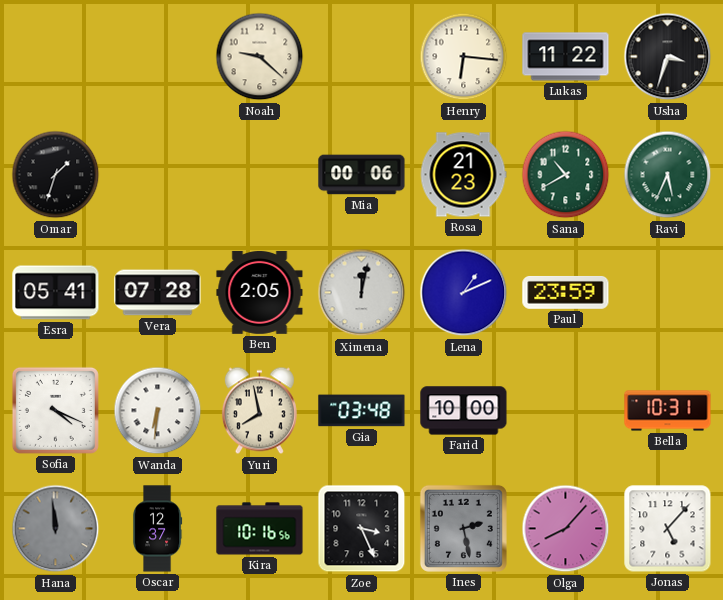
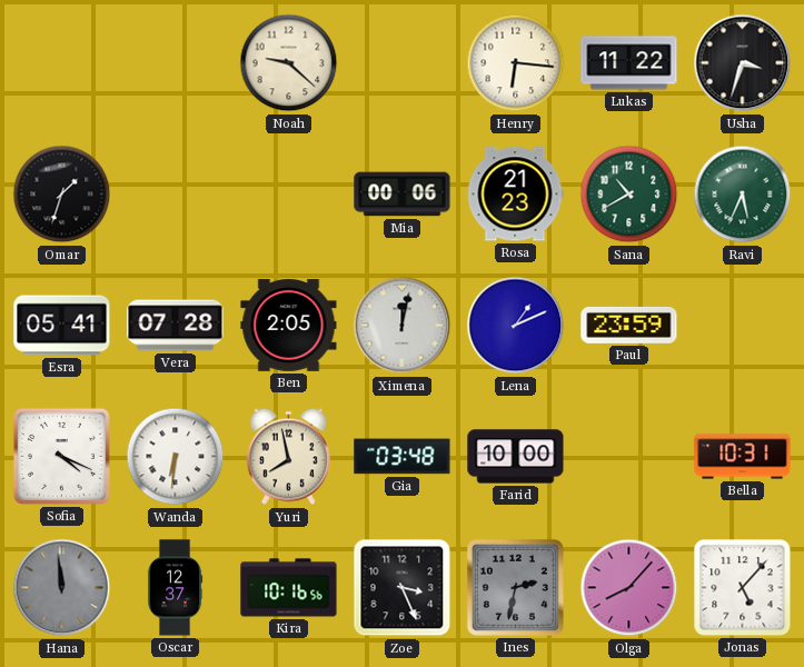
Ines: 2:28 -> 2:32 (515, 587)
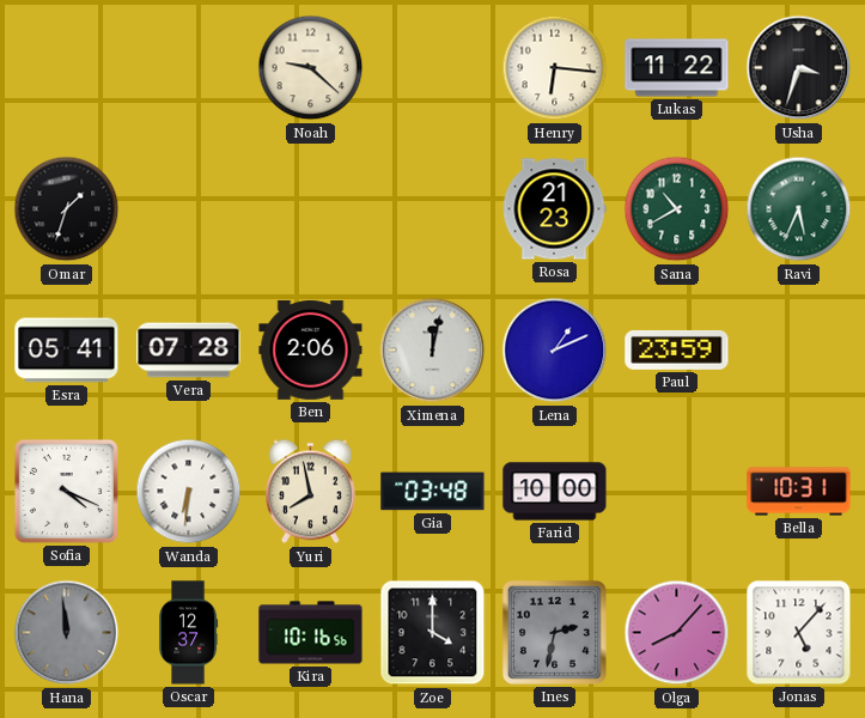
Mia: 00:06 -> none (403, 195)
Ben: 2:05 -> 2:06 (311, 349)
Zoe: 3:26 -> 4:00 (433, 633)
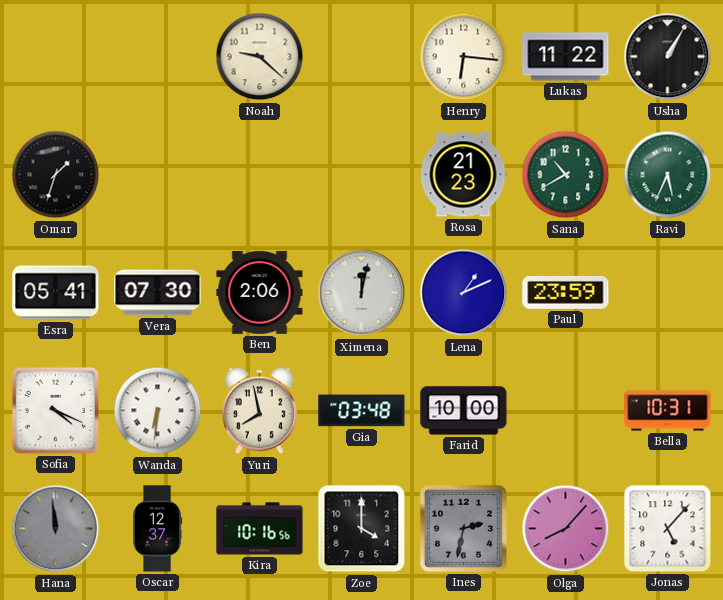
Usha: 3:33 -> 1:05 (668, 57)
Vera: 07:28 -> 07:30 (158, 293)
